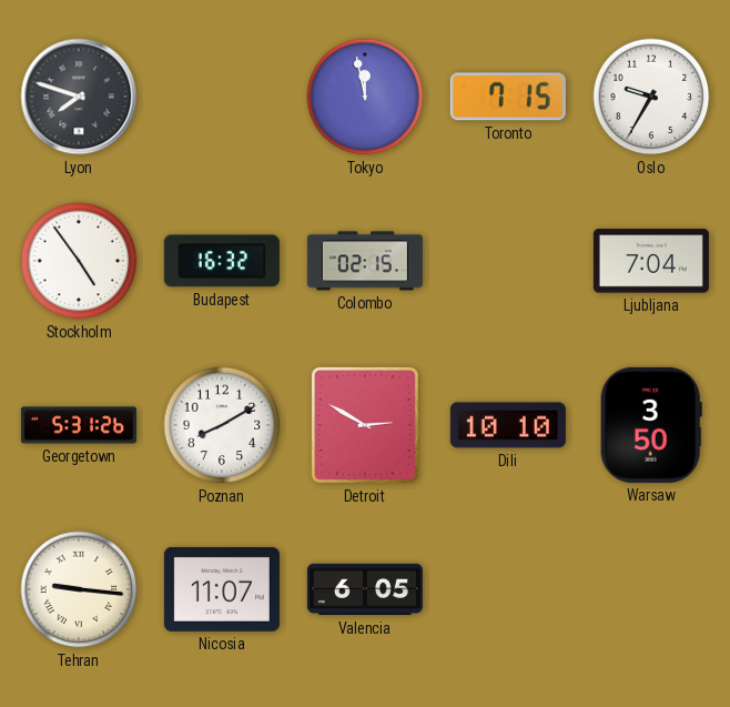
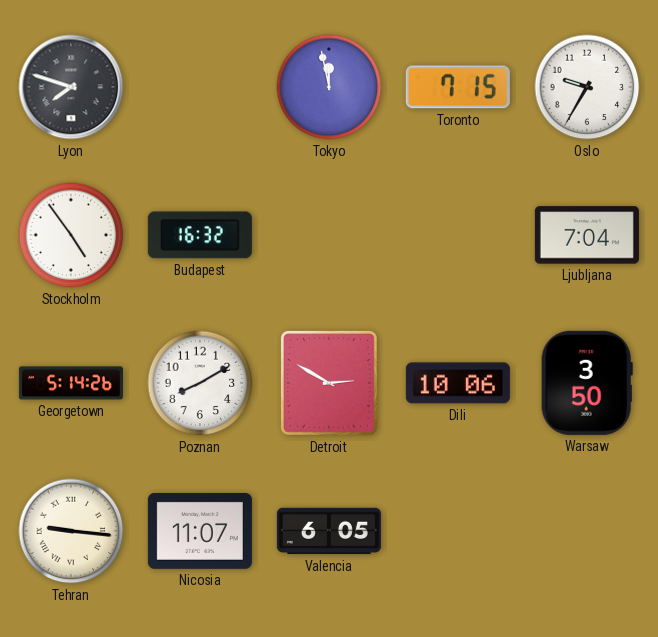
Colombo: 02:15 -> none (365, 261)
Georgetown: 5:31 -> 5:14 (71, 383)
Dili: 10:10 -> 10:06 (458, 383)
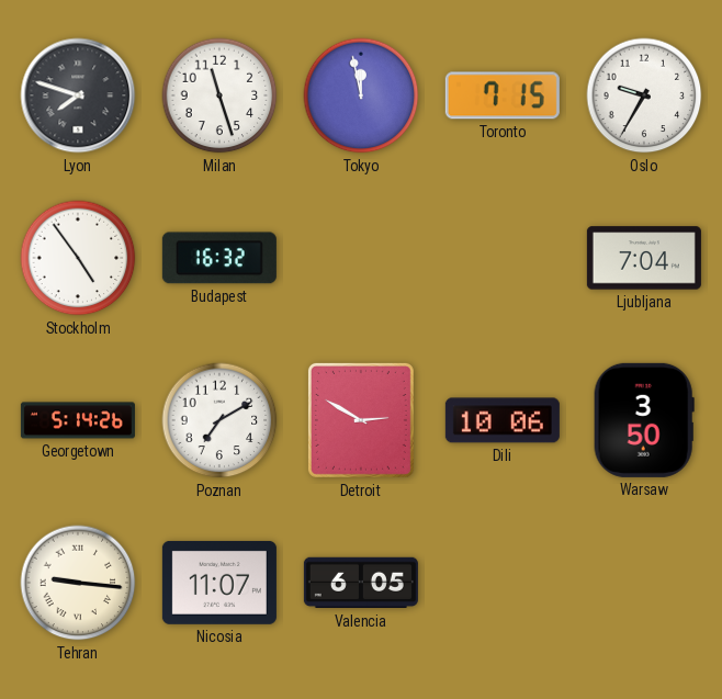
Milan: none -> 11:27 (219, 95)
Poznan: 8:10 -> 7:10 (219, 420)
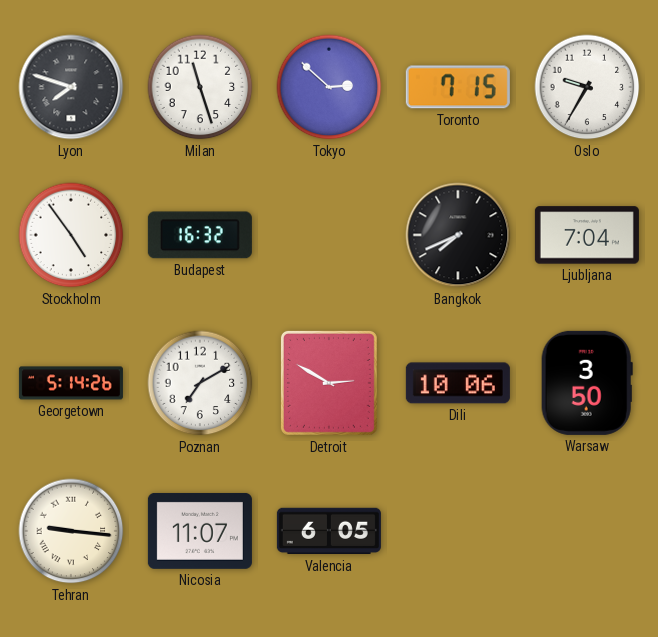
Tokyo: 11:58 -> 2:52 (329, 87)
Bangkok: none -> 7:41 (458, 235)
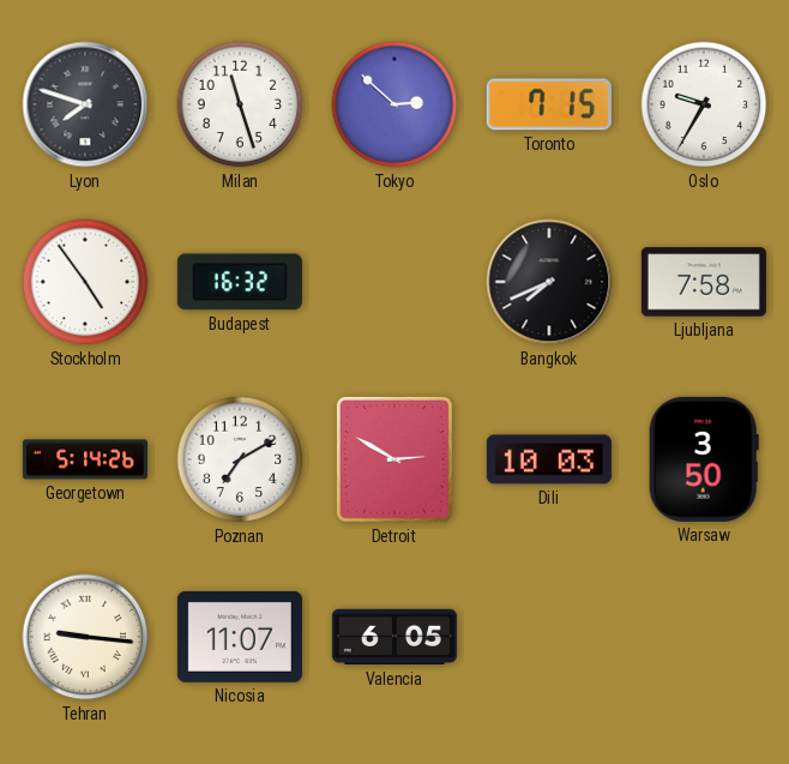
Ljubljana: 7:04 -> 7:58 (704, 282)
Dili: 10:06 -> 10:03 (549, 459)
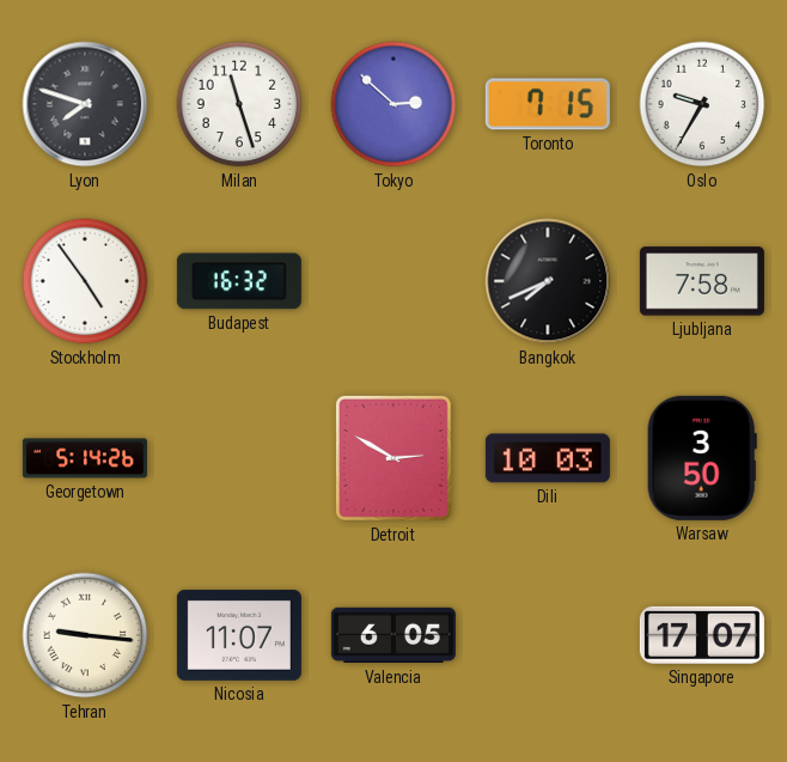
Poznan: 7:10 -> none (240, 459)
Singapore: none -> 17:07 (702, 635)
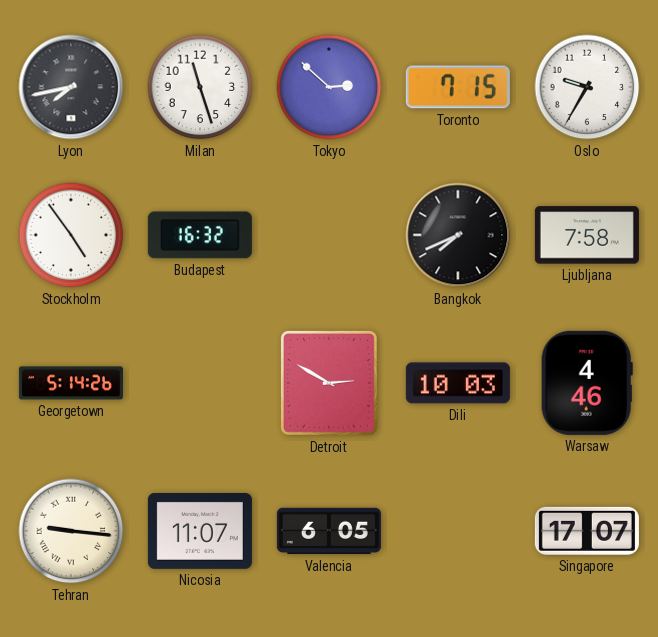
Lyon: 7:48 -> 7:43 (71, 87)
Warsaw: 3:50 -> 4:46 (587, 383)
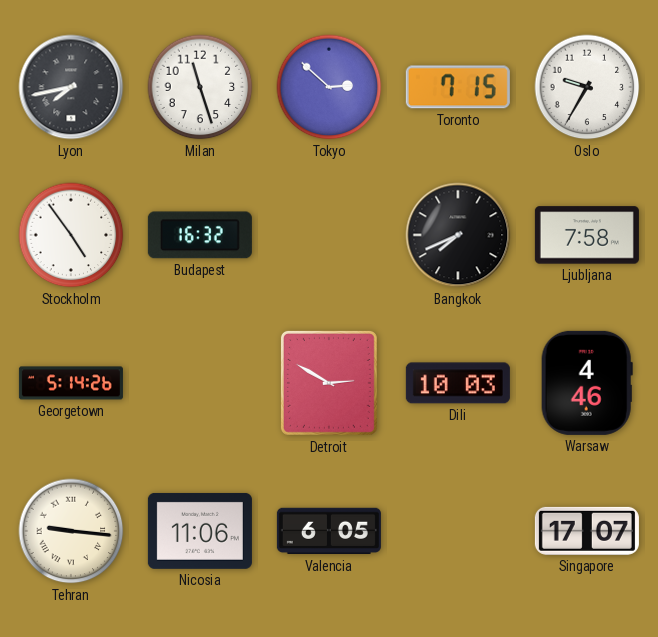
Nicosia: 11:07 -> 11:06 (200, 531)
